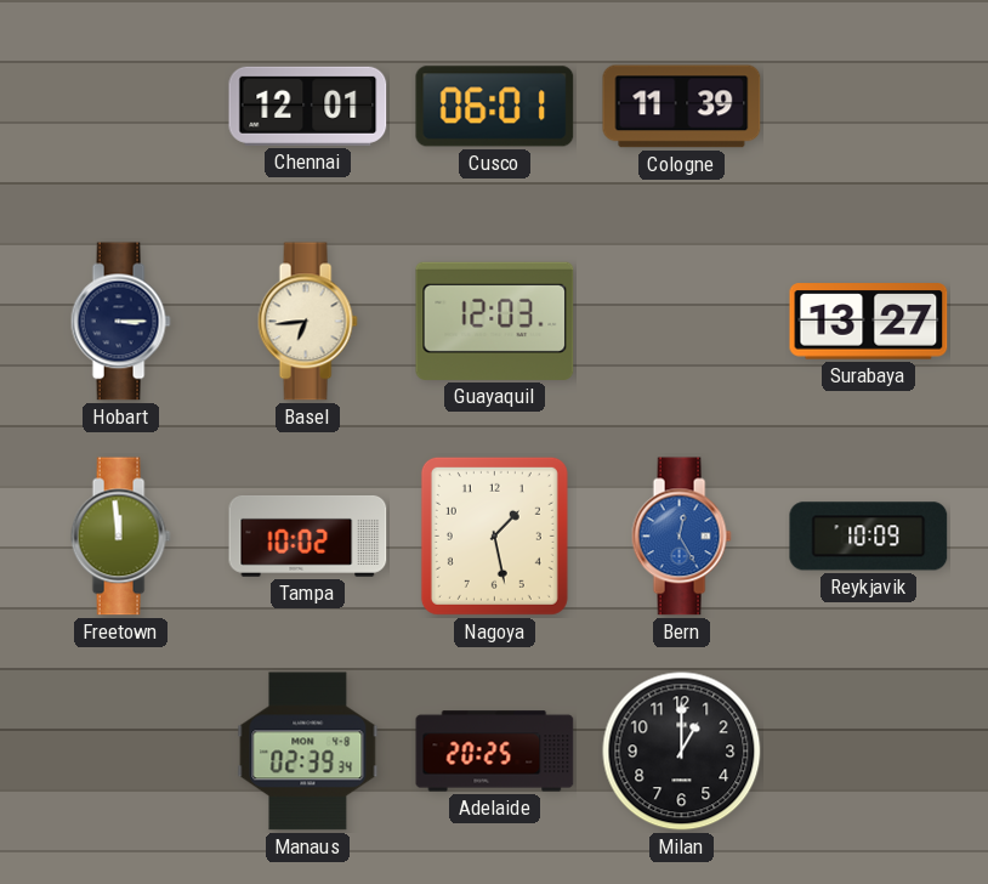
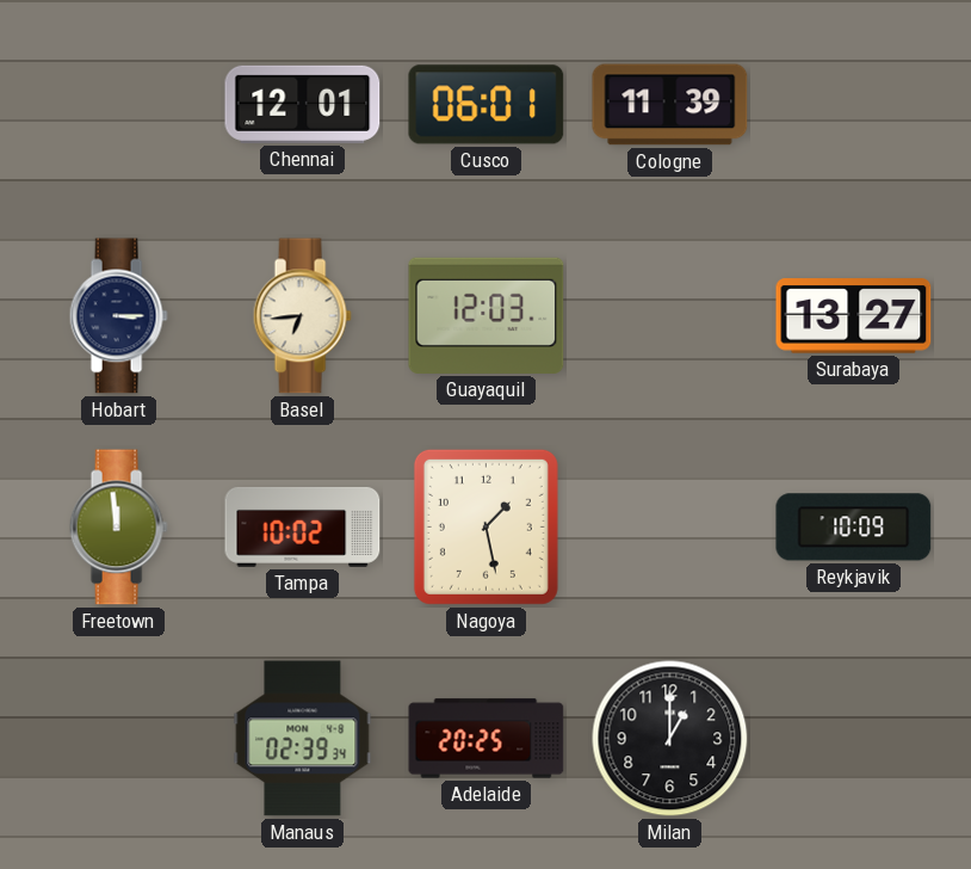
Bern: 12:25 -> none (681, 537)
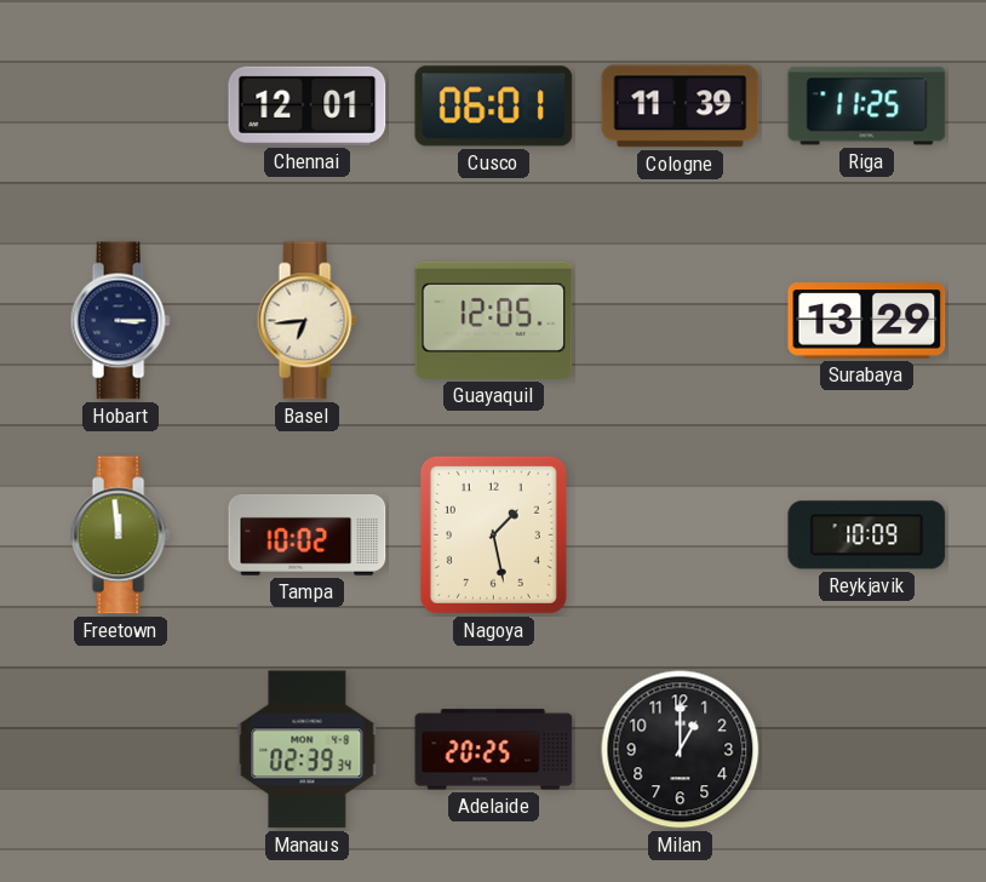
Riga: none -> 11:25 (867, 107)
Guayaquil: 12:03 -> 12:05 (494, 320)
Surabaya: 13:27 -> 13:29 (867, 321)
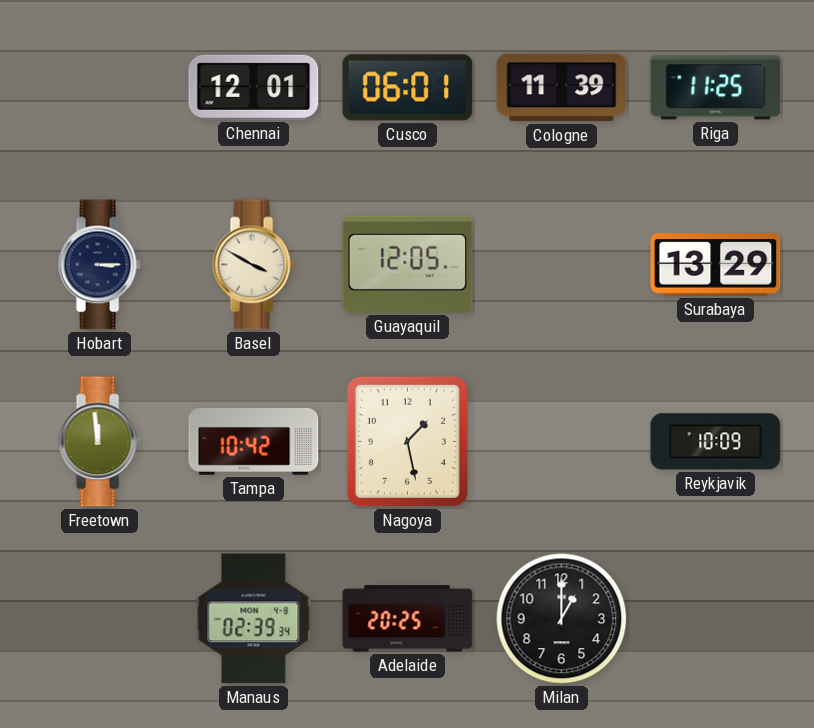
Basel: 6:44 -> 3:50 (253, 265)
Tampa: 10:02 -> 10:42 (254, 441)
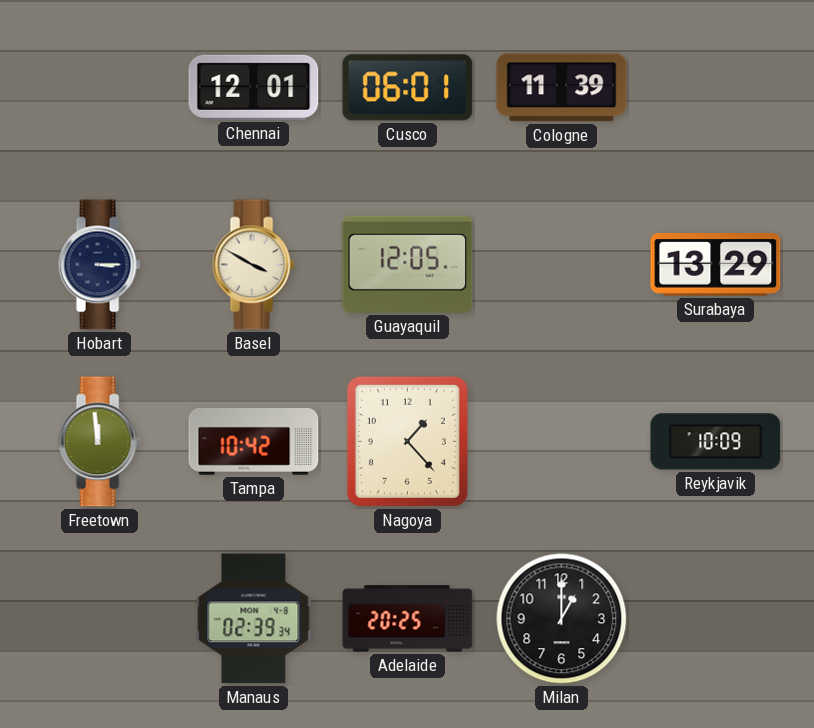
Riga: 11:25 -> none (716, 88)
Nagoya: 1:28 -> 1:23 (407, 441)
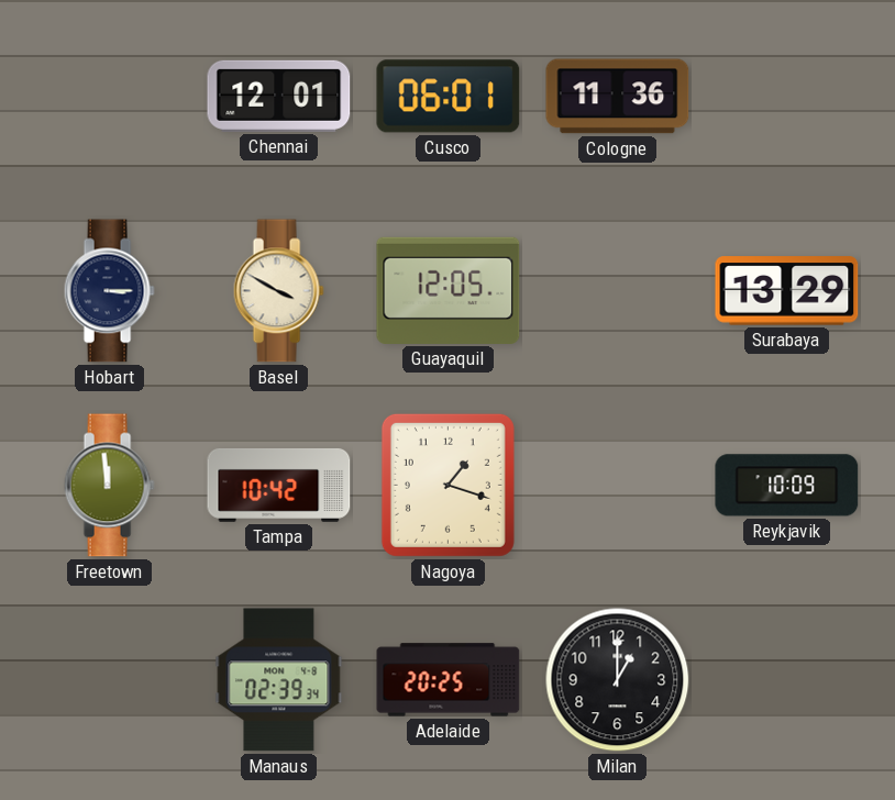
Cologne: 11:39 -> 11:36 (618, 97)
Nagoya: 1:23 -> 1:18 (448, 485)
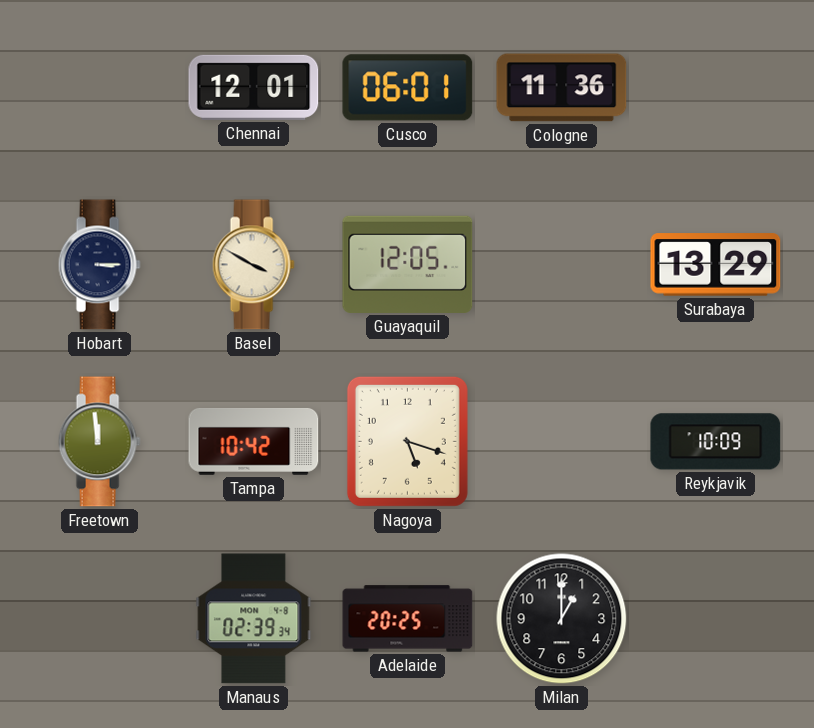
Nagoya: 1:18 -> 5:18 (407, 441)
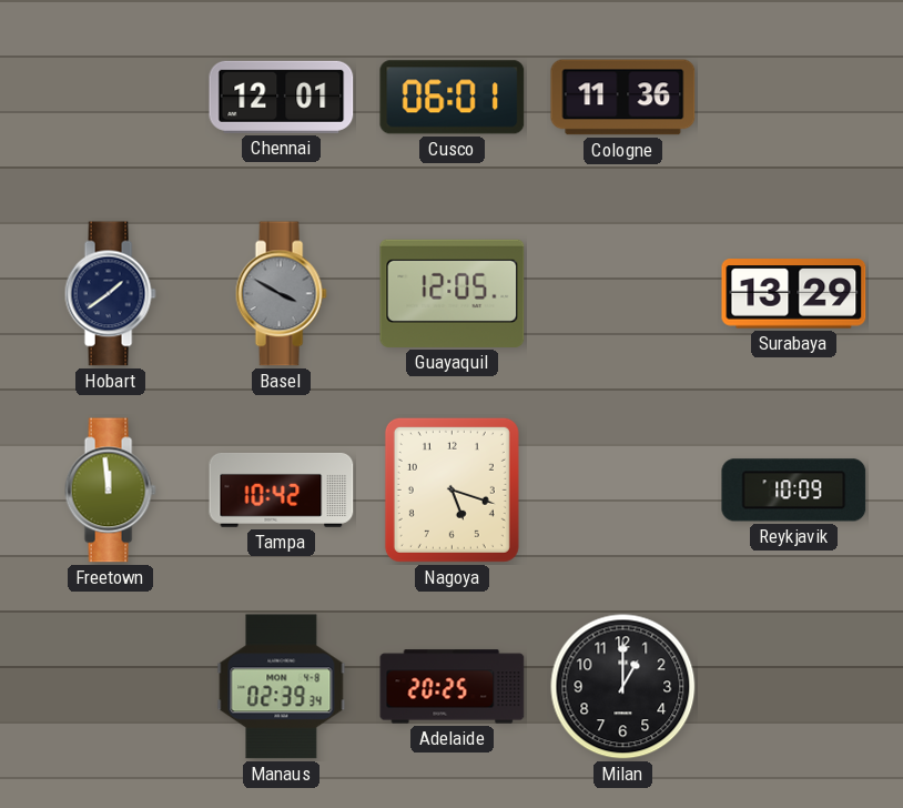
Hobart: 3:15 -> 1:39 (110, 294)
Basel dial: cream -> grey (281, 294)
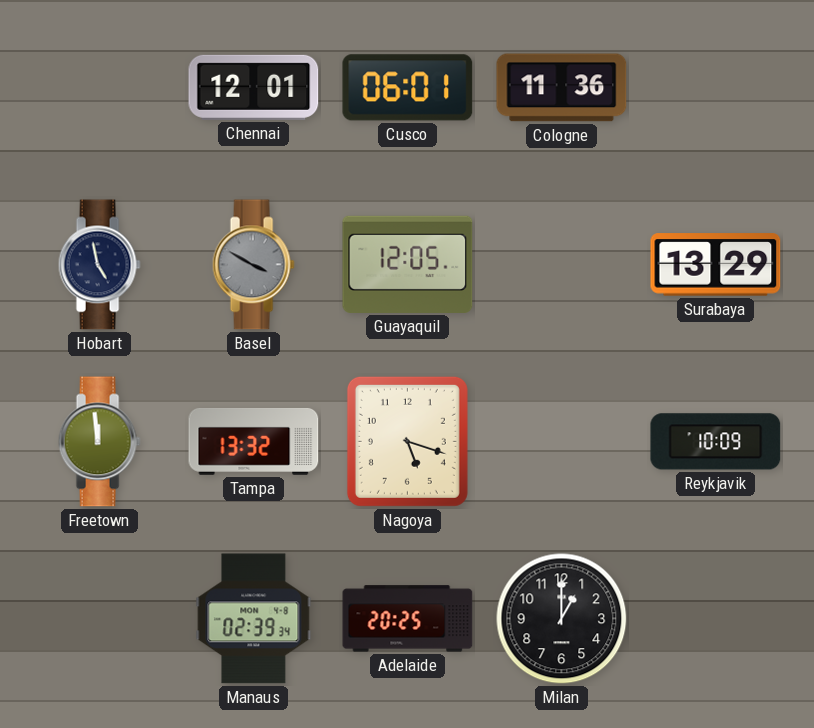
Hobart: 1:39 -> 4:58 (99, 265)
Tampa: 10:42 -> 13:32 (254, 441)
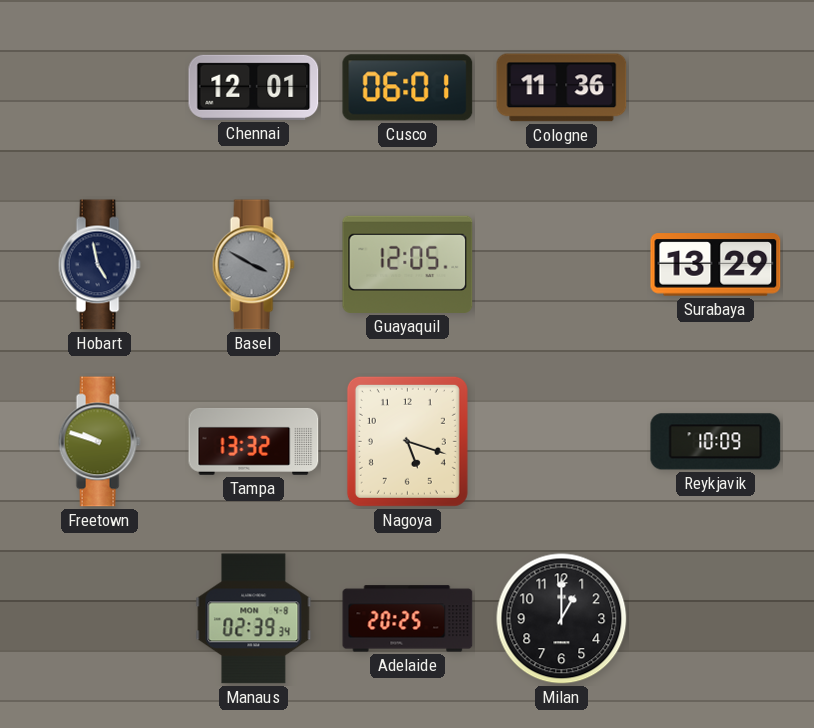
Freetown: 11:59 -> 9:48 (99, 442)
